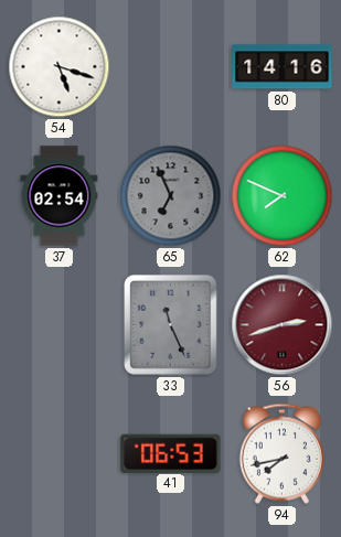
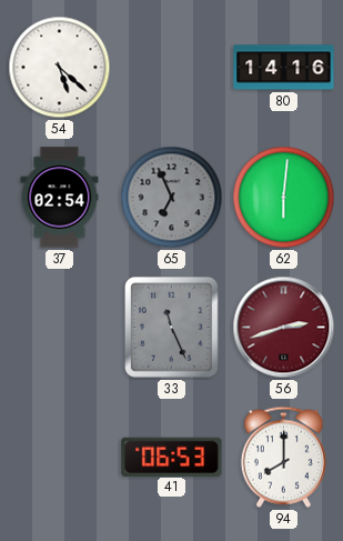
54: 5:18 -> 5:22 (60, 68)
62: 7:49 -> 6:01 (284, 198)
94: 7:43 -> 8:00 (283, 457)
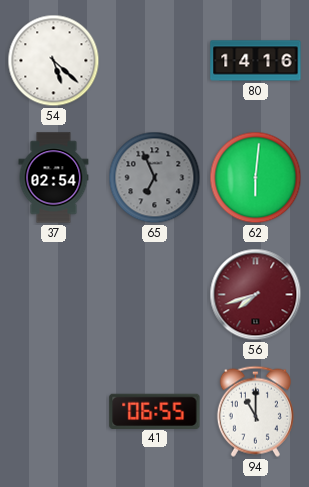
33: 11:26 -> none (172, 328)
56: 2:42 -> 7:42 (256, 295)
41: 06:53 -> 06:55 (155, 411)
94: 8:00 -> 11:00 (255, 411)
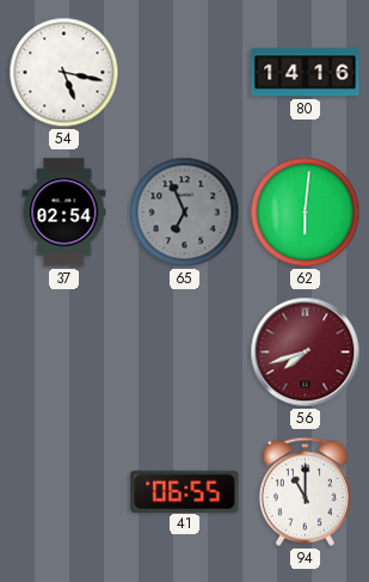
54: 5:22 -> 5:17 (64, 73)
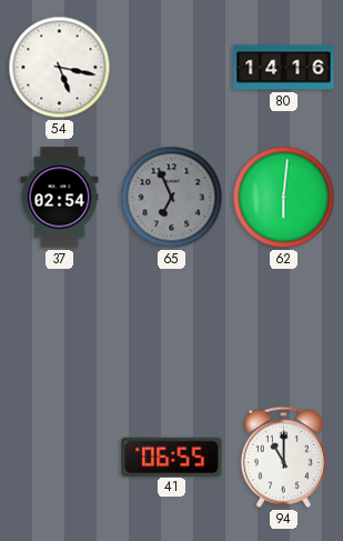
56: 7:42 -> none (306, 353)
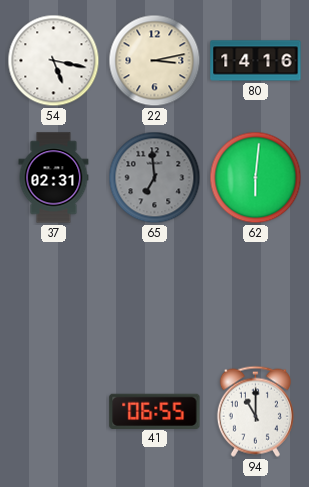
22: none -> 3:13 (155, 61)
37: 02:54 -> 02:31 (54, 178)
65: 6:56 -> 6:59 (155, 178)
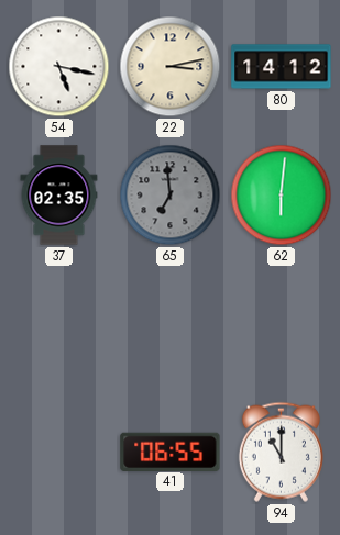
80: 14:16 -> 14:12 (282, 67)
37: 02:31 -> 02:35 (59, 196)
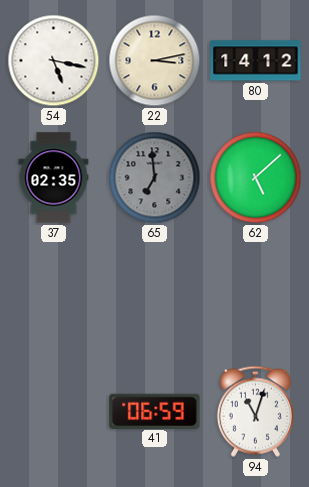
62: 6:01 -> 5:08 (256, 178)
41: 06:55 -> 06:59 (155, 411)
94: 11:00 -> 11:03 (255, 411)
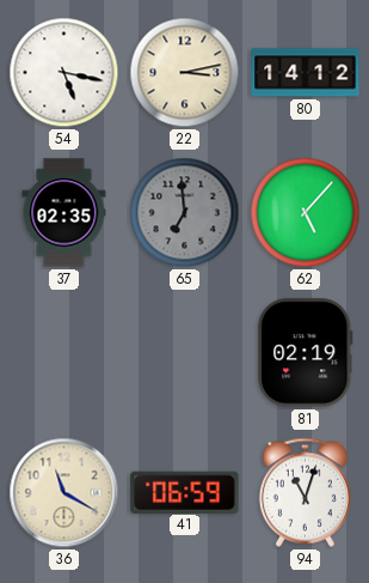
62: 5:08 -> 5:07 (306, 213)
81: none -> 02:19 (306, 353)
36: none -> 11:20 (64, 493)
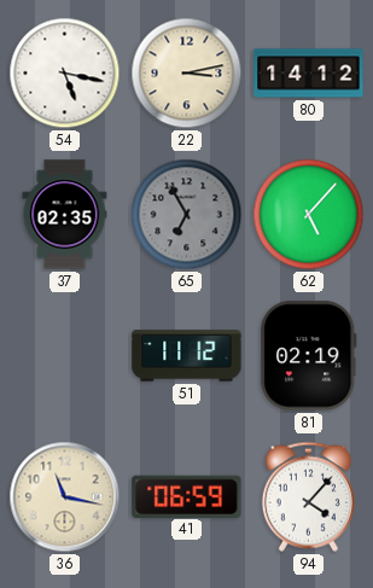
65: 6:59 -> 6:55 (187, 215)
51: none -> 11:12 (187, 356)
36: 11:20 -> 11:17 (65, 497)
94: 11:03 -> 4:07 (308, 496)
